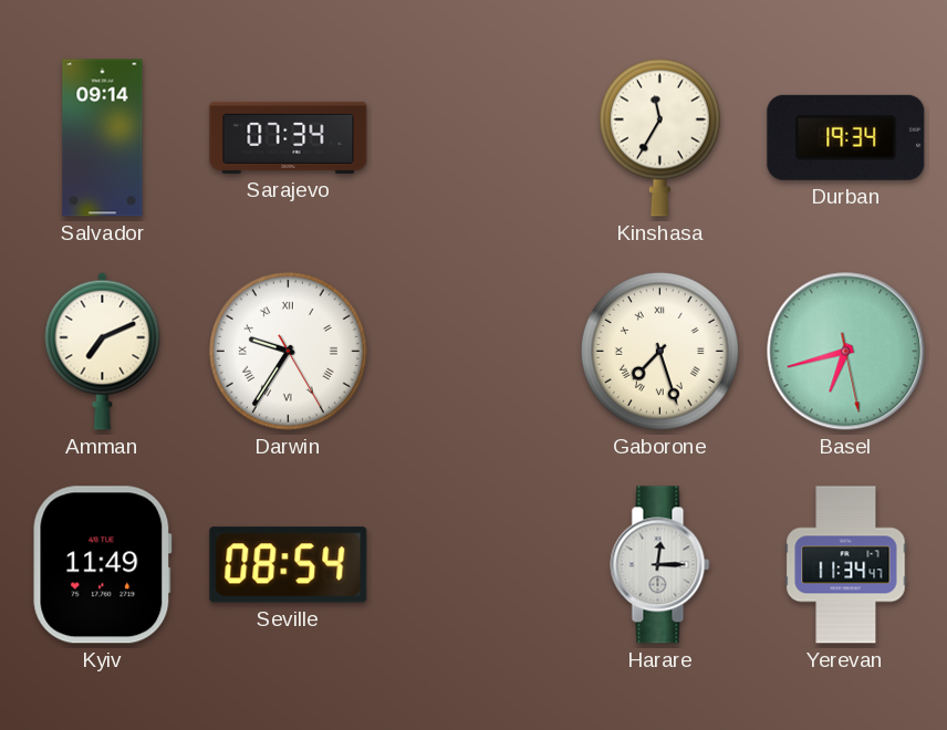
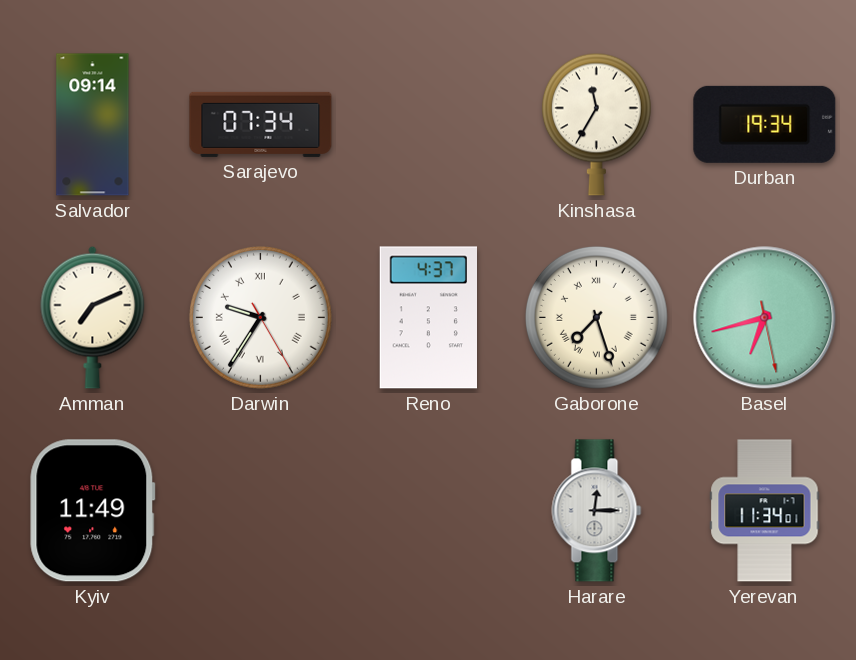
Reno: none -> 4:37 (428, 318)
Seville: 08:54 -> none (289, 565)
Yerevan: 11:34:47 -> 11:34:01 (765, 511)
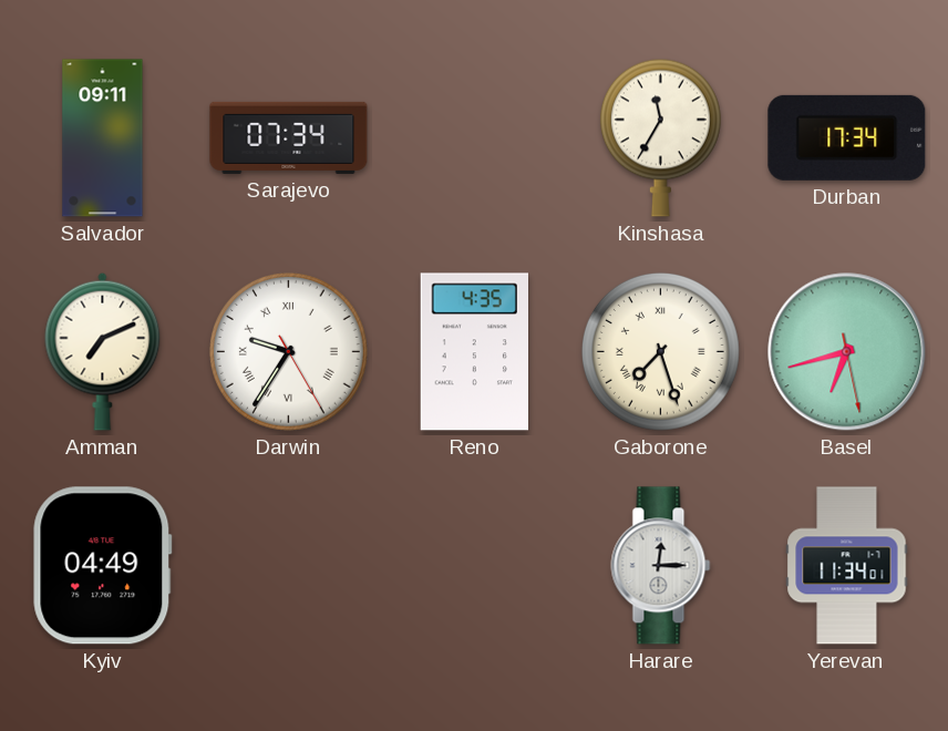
Salvador: 09:14 -> 09:11 (103, 138)
Durban: 19:34 -> 17:34 (847, 137)
Reno: 4:37 -> 4:35 (474, 352)
Kyiv: 11:49 -> 04:49 (103, 566)
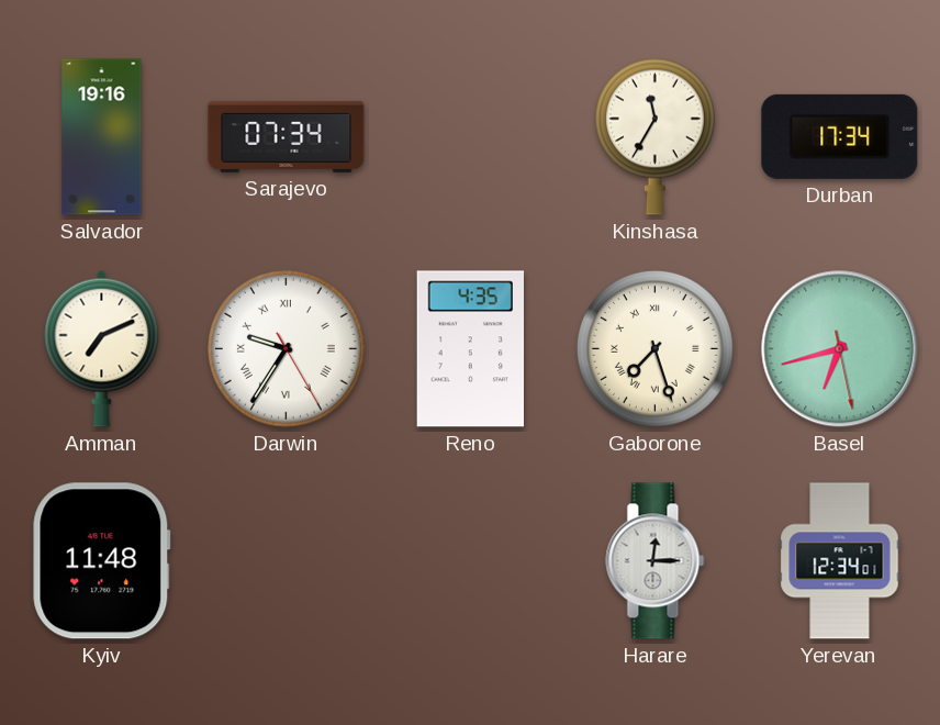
Salvador: 09:11 -> 19:16 (102, 137)
Kyiv: 04:49 -> 11:48 (102, 561)
Yerevan: 11:34 -> 12:34 (840, 561)
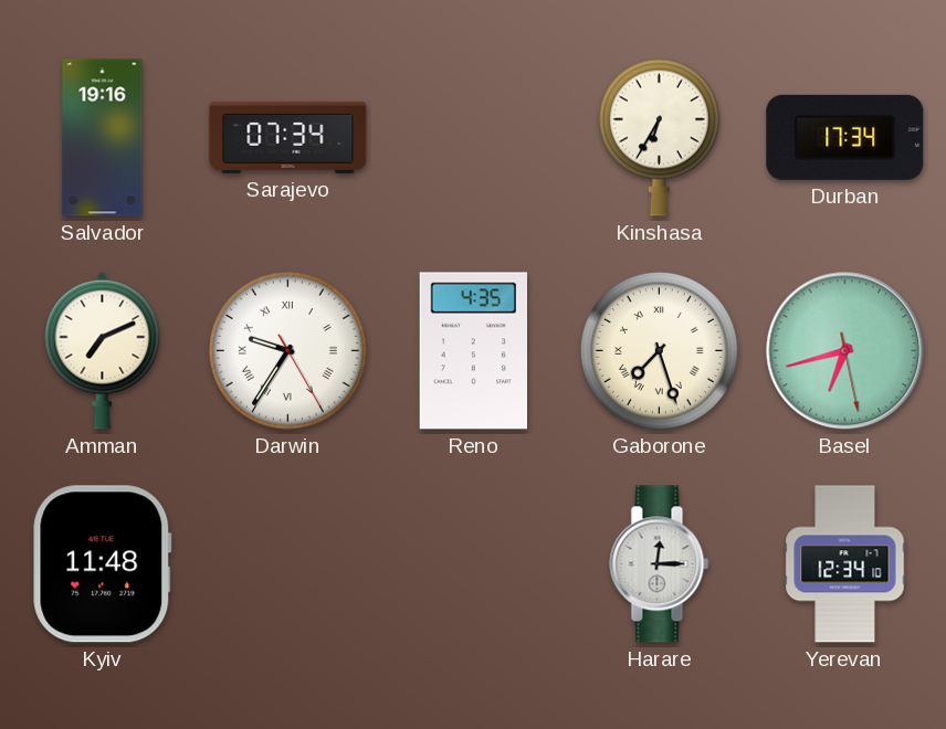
Kinshasa: 11:35 -> 6:35 (659, 137)
Yerevan: 12:34:01 -> 12:34:10 (845, 564)
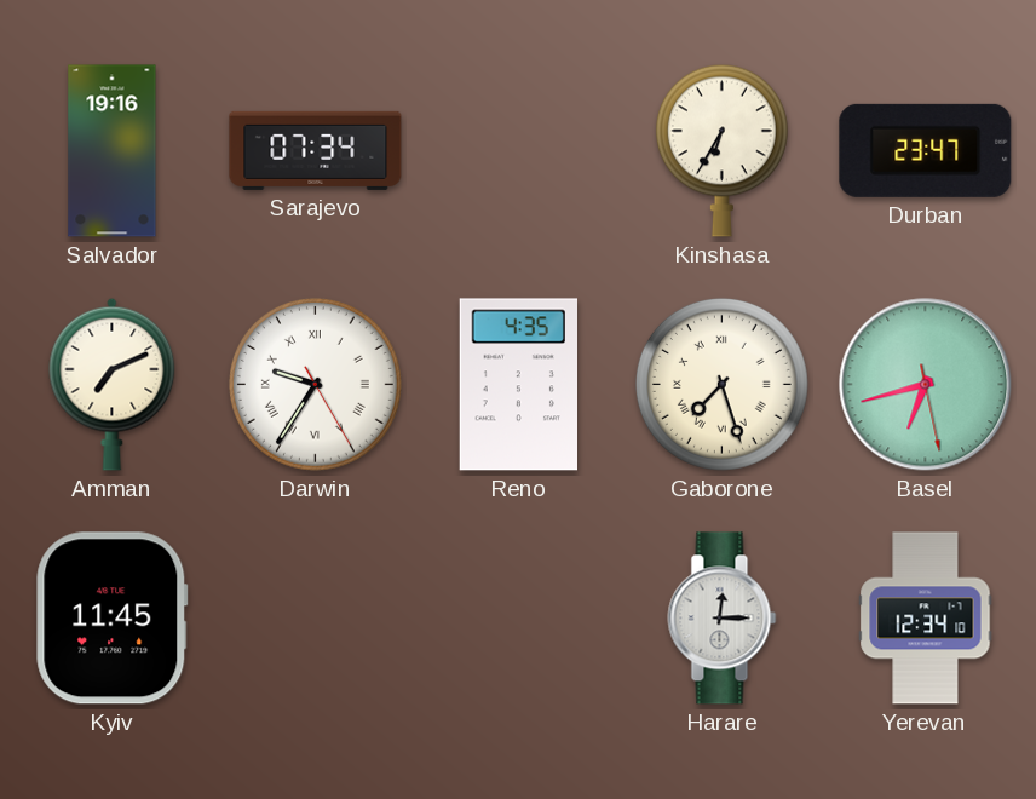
Durban: 17:34 -> 23:47 (926, 150)
Kyiv: 11:48 -> 11:45 (113, 619)
